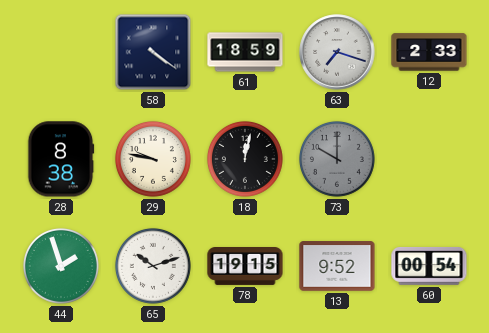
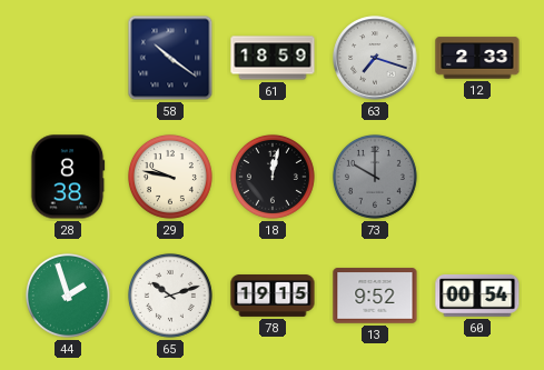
58: 4:21 -> 10:21 (170, 58)
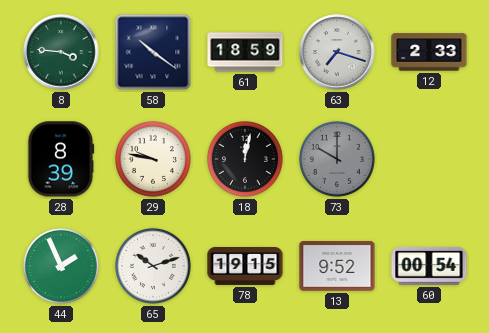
8: none -> 3:46 (61, 52)
28: 8:38 -> 8:39 (61, 159)
44: 1:57 -> 1:56 (61, 266)
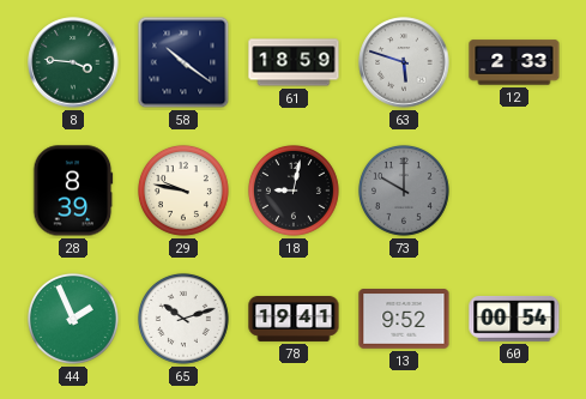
63: 7:18 -> 5:48 (404, 62)
18: 12:02 -> 9:02 (294, 191)
78: 19:15 -> 19:41 (294, 320)
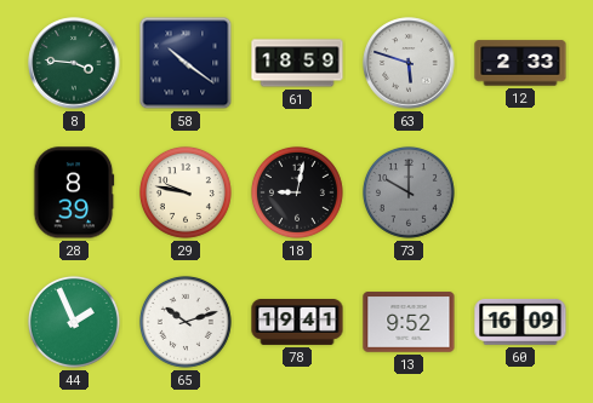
60: 00:54 -> 16:09 (520, 322)
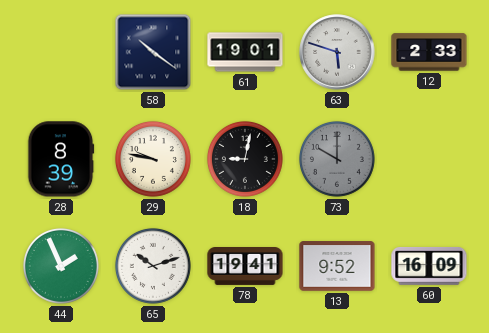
8: 3:46 -> none (74, 63)
61: 18:59 -> 19:01 (245, 52)
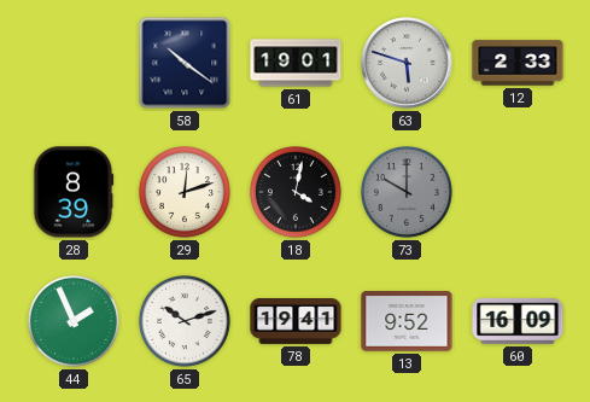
29: 9:47 -> 12:12 (185, 192)
18: 9:02 -> 4:02 (296, 192)
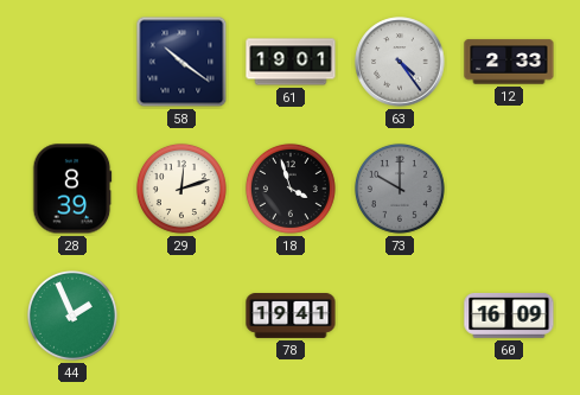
63: 5:48 -> 4:24 (400, 62)
18: 4:02 -> 3:57 (291, 189)
65: 10:12 -> none (185, 321)
13: 9:52 -> none (407, 321)
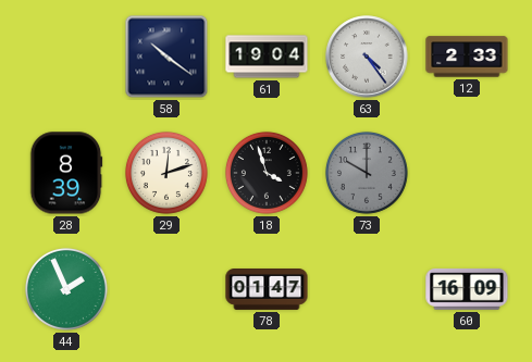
61: 19:01 -> 19:04 (267, 57)
78: 19:41 -> 01:47 (267, 290)
